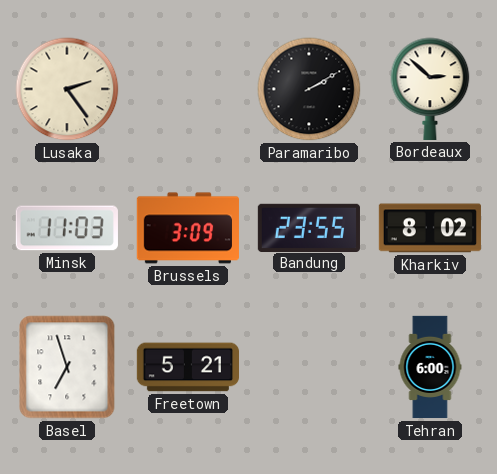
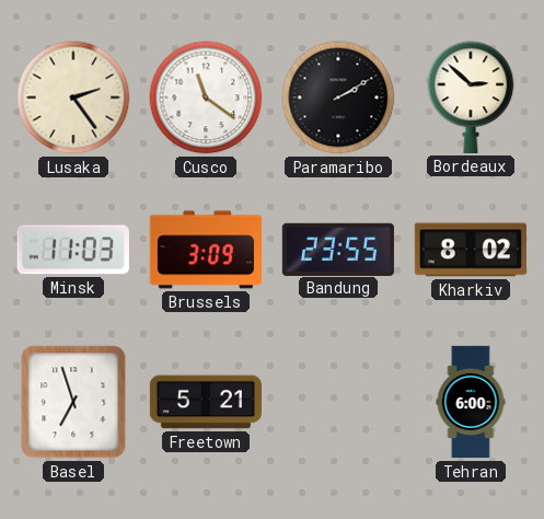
Cusco: none -> 11:21 (206, 97)
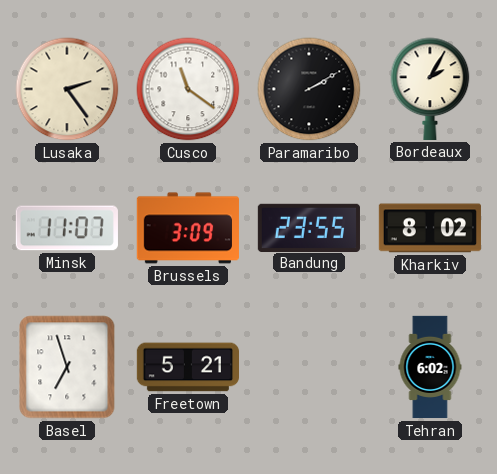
Bordeaux: 2:52 -> 2:05 (430, 89)
Minsk: 11:03 -> 11:07 (67, 228)
Tehran: 6:00 -> 6:02 (430, 367)
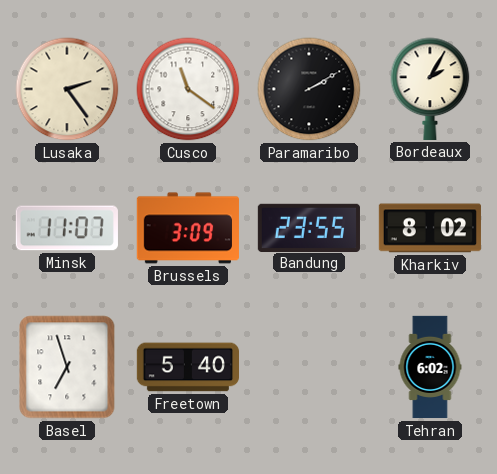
Freetown: 5:21 -> 5:40 (187, 367)
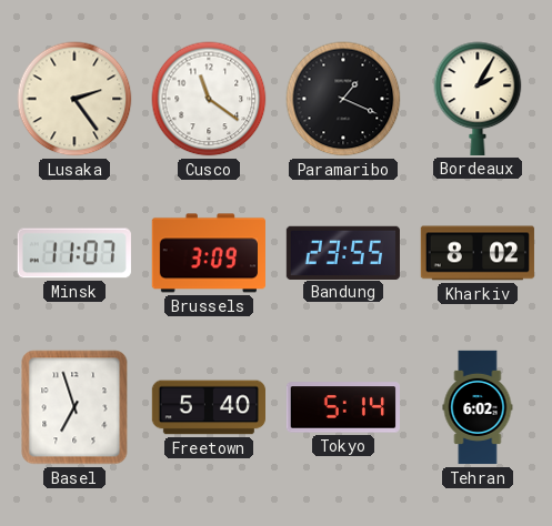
Paramaribo: 2:10 -> 1:19 (343, 99)
Tokyo: none -> 5:14 (343, 407)
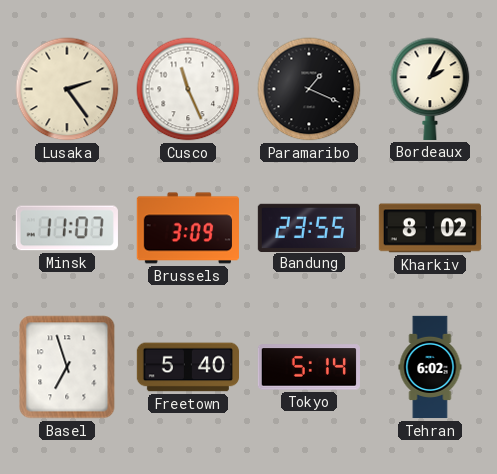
Cusco: 11:21 -> 11:26 (188, 89)
